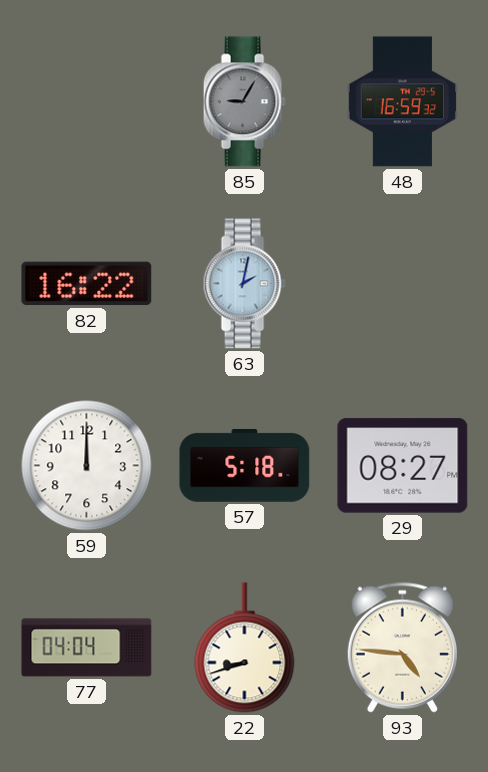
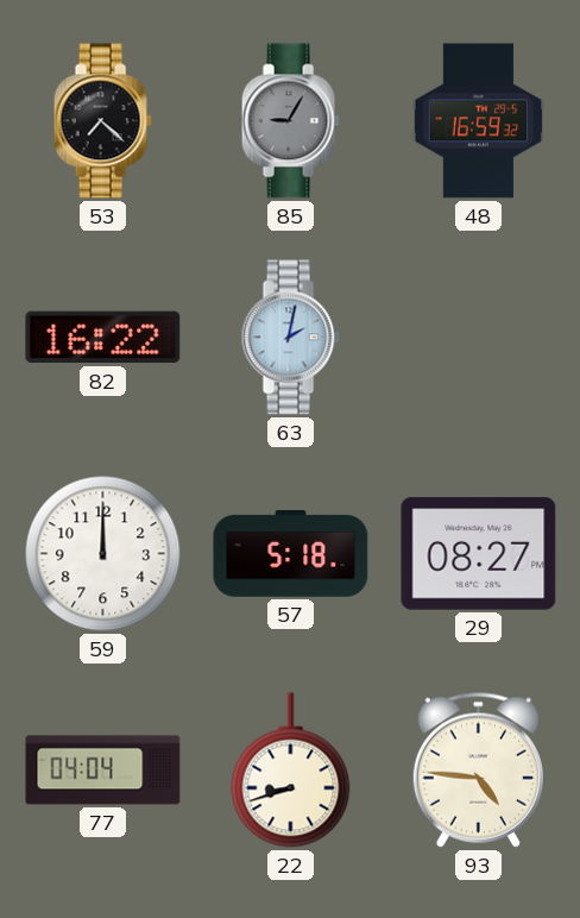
53: none -> 7:22 (102, 121)
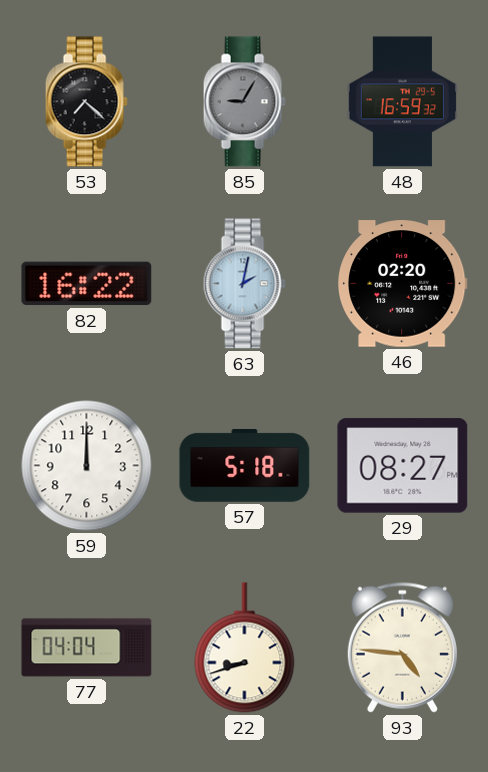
46: none -> 02:20 (403, 284)
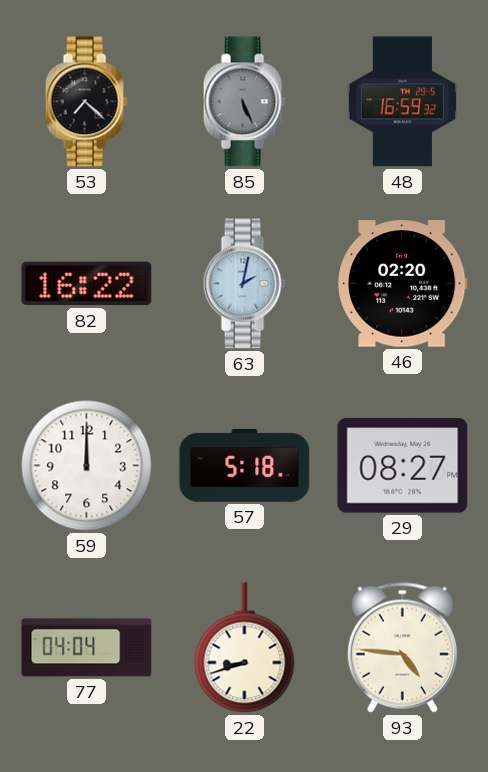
85: 9:05 -> 5:26 (244, 102)
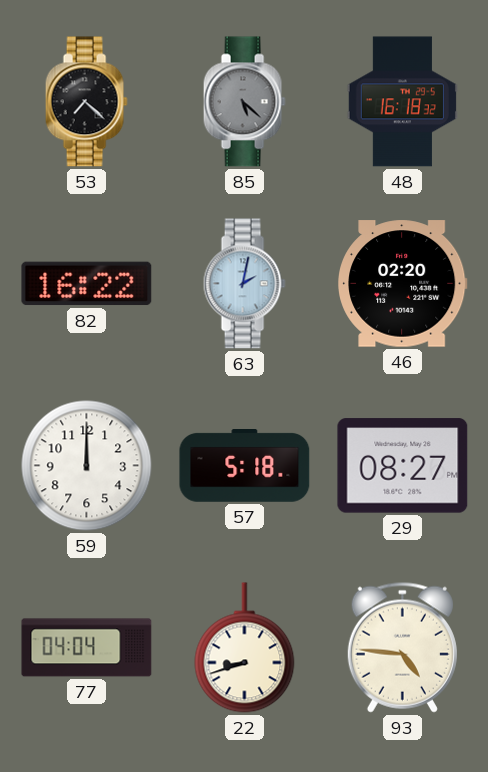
85: 5:26 -> 5:22 (244, 102)
48: 16:59 -> 16:18 (402, 102)
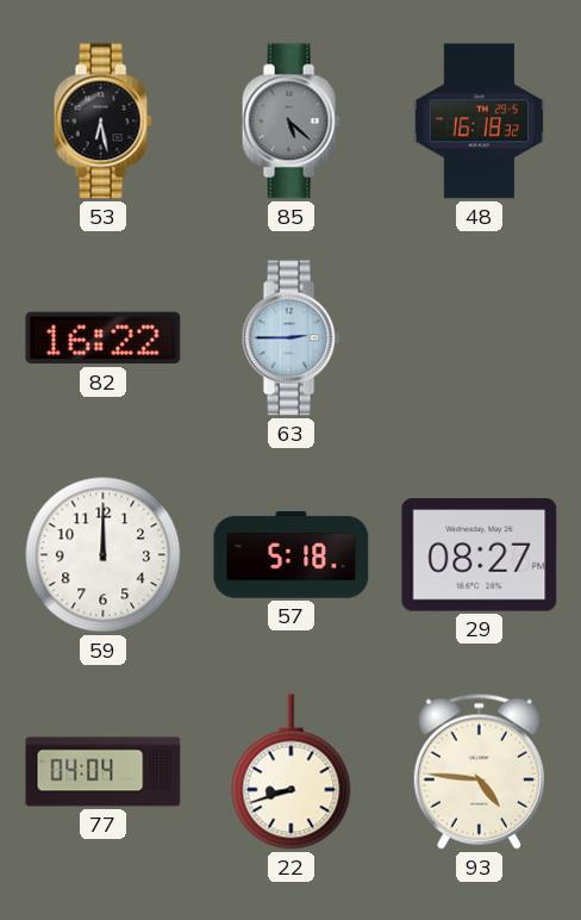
53: 7:22 -> 6:28 (102, 122)
63: 2:02 -> 2:45 (290, 338)
46: 02:20 -> none (403, 284)
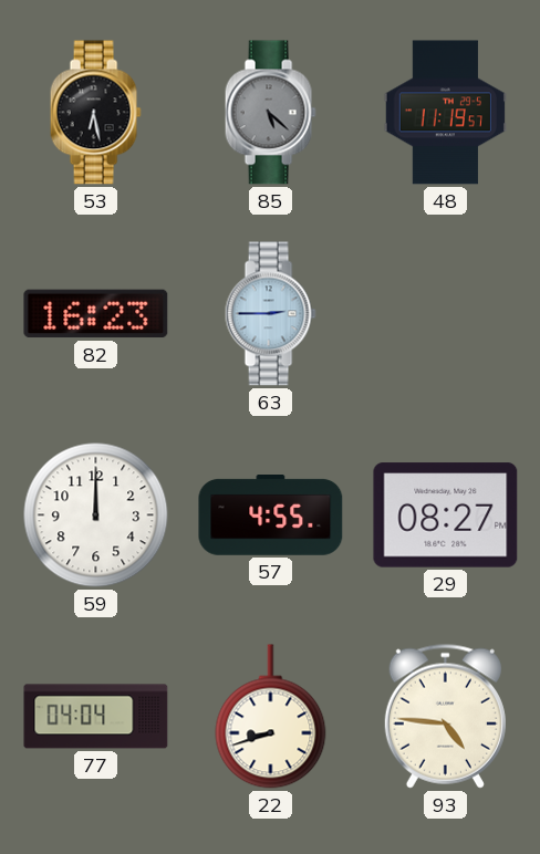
48: 16:18 -> 11:19 (445, 113)
82: 16:22 -> 16:23 (96, 314)
57: 5:18 -> 4:55 (271, 515)
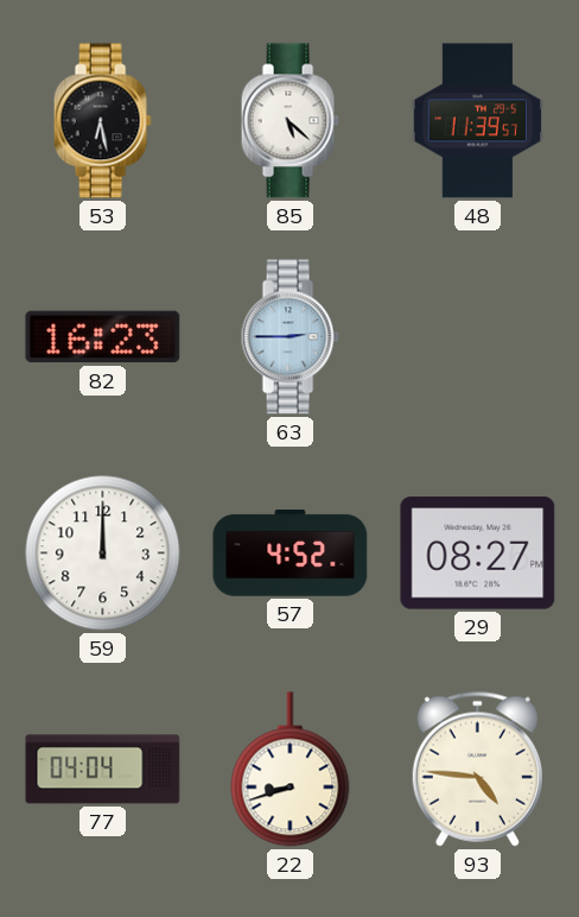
85 dial: grey -> white (289, 121)
48: 11:19 -> 11:39 (477, 121)
57: 4:55 -> 4:52 (291, 554)
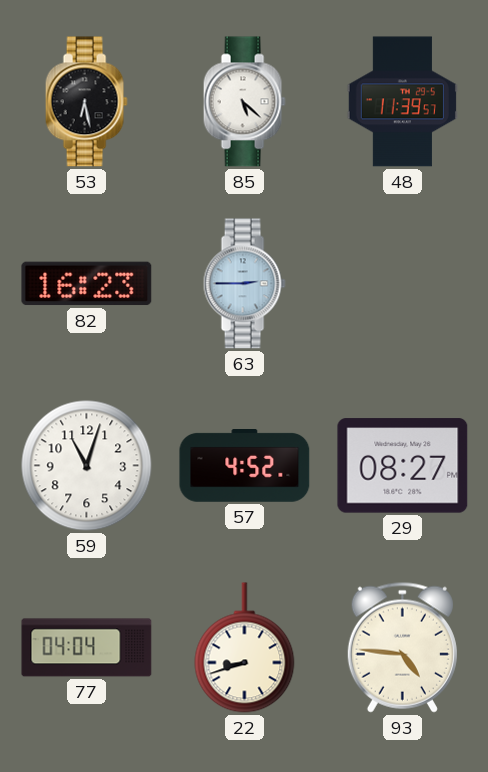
59: 12:00 -> 11:03 (87, 466)
